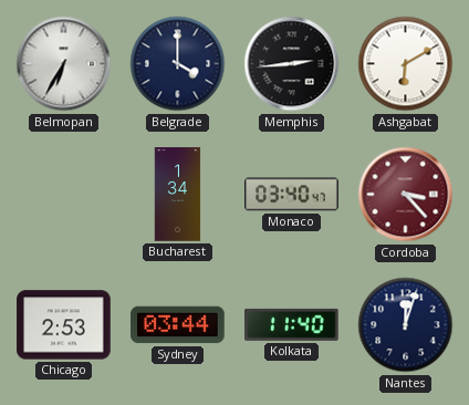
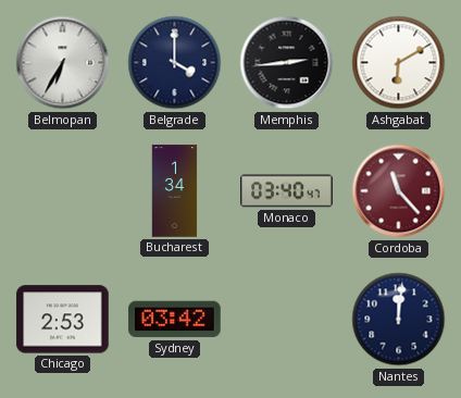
Cordoba: 3:23 -> 11:23 (399, 191)
Sydney: 03:44 -> 03:42 (175, 320)
Kolkata: 11:40 -> none (292, 324)
Nantes: 12:03 -> 12:01 (399, 320)
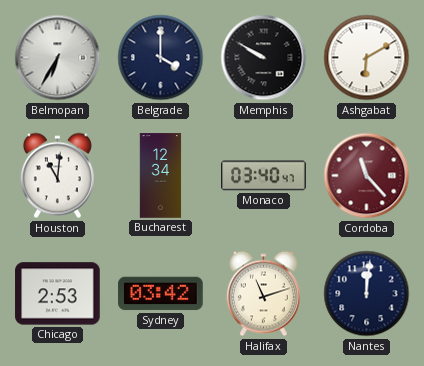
Memphis: 2:44 -> 9:50 (264, 58)
Houston: none -> 11:01 (57, 176)
Bucharest: 1:34 -> 12:34 (161, 176)
Halifax: none -> 11:12 (263, 294)
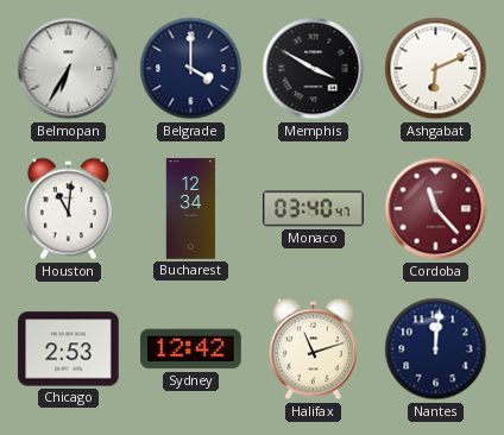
Memphis: 9:50 -> 3:50 (314, 69)
Ashgabat: 6:10 -> 6:11 (436, 69)
Sydney: 03:42 -> 12:42 (191, 349)
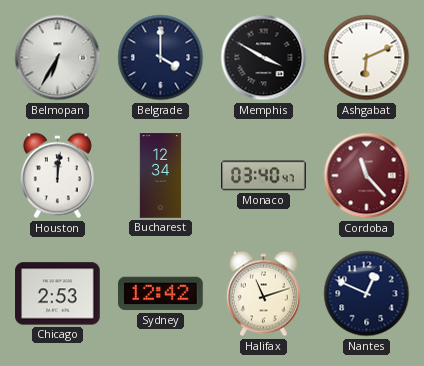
Houston: 11:01 -> 12:01 (57, 176)
Nantes: 12:01 -> 12:49 (367, 294)
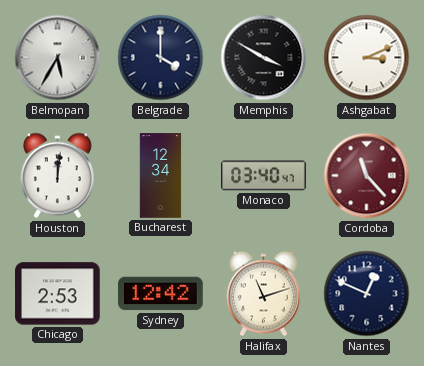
Belmopan: 6:35 -> 5:35 (58, 58)
Ashgabat: 6:11 -> 3:11 (367, 58)
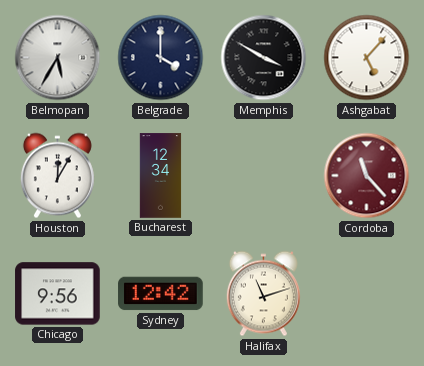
Ashgabat: 3:11 -> 5:07 (367, 58)
Houston: 12:01 -> 12:05 (57, 176)
Monaco: 03:40 -> none (264, 176)
Chicago: 2:53 -> 9:56 (58, 294)
Nantes: 12:49 -> none (367, 294)
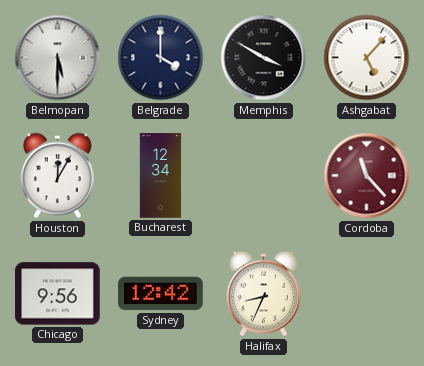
Belmopan: 5:35 -> 5:30 (58, 58)
Halifax: 11:12 -> 8:34 (263, 294)
